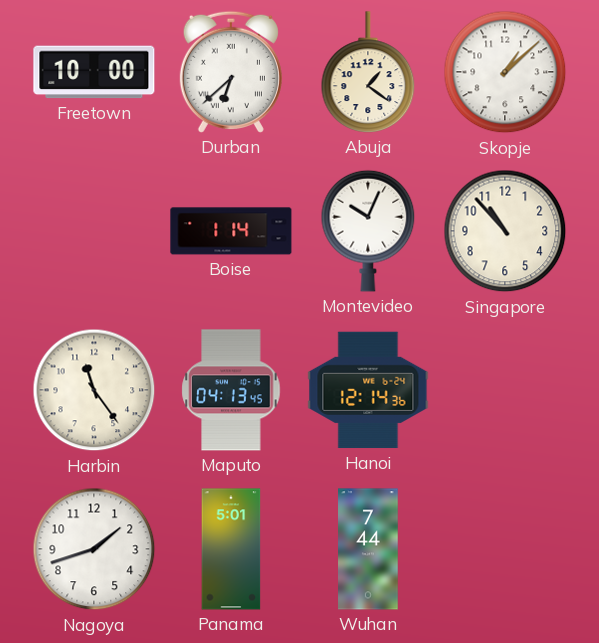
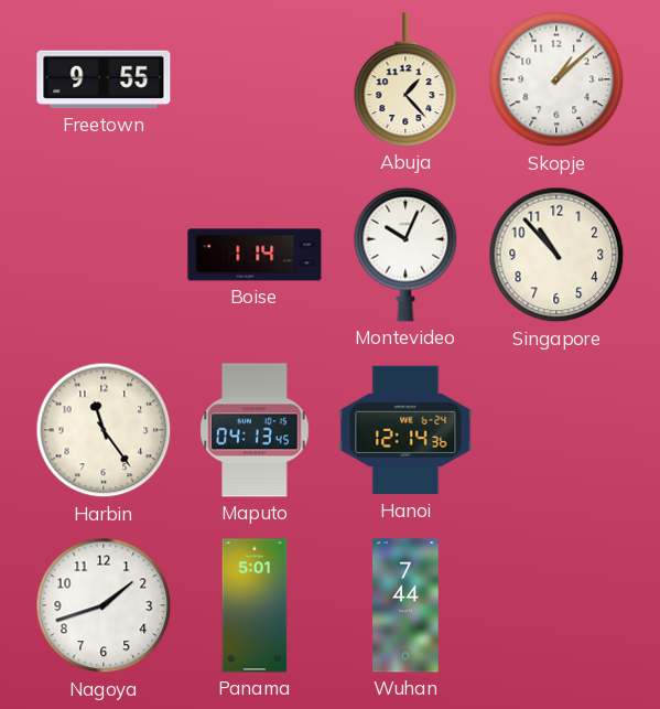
Freetown: 10:00 -> 9:55 (104, 79)
Durban: 6:38 -> none (231, 72)
Abuja: 1:21 -> 1:23 (405, 79)
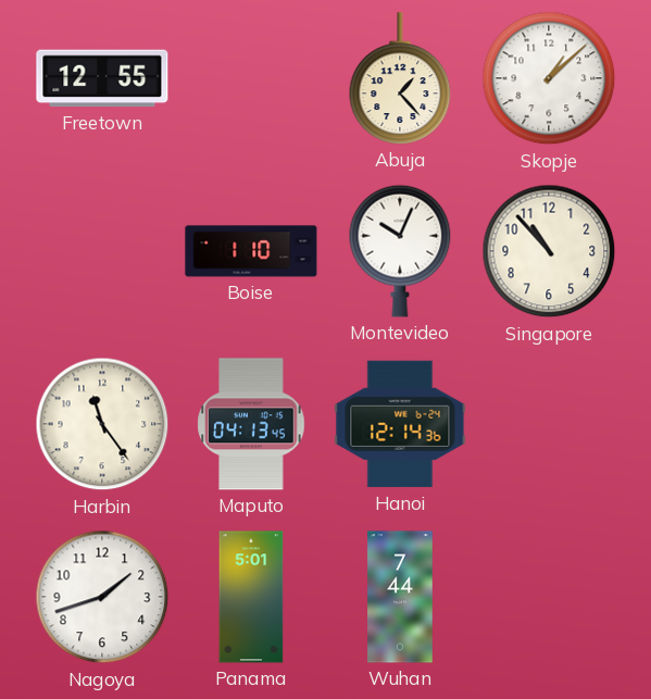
Freetown: 9:55 -> 12:55 (102, 78)
Boise: 1:14 -> 1:10 (251, 251)
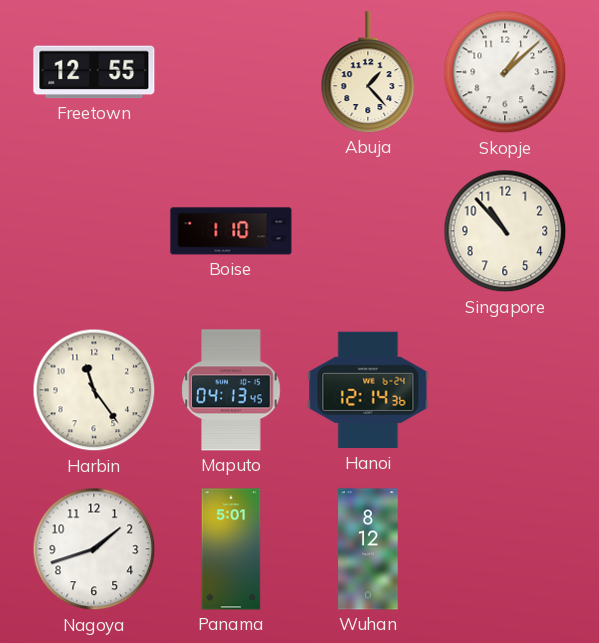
Montevideo: 10:04 -> none (400, 251)
Wuhan: 7:44 -> 8:12 (368, 549)
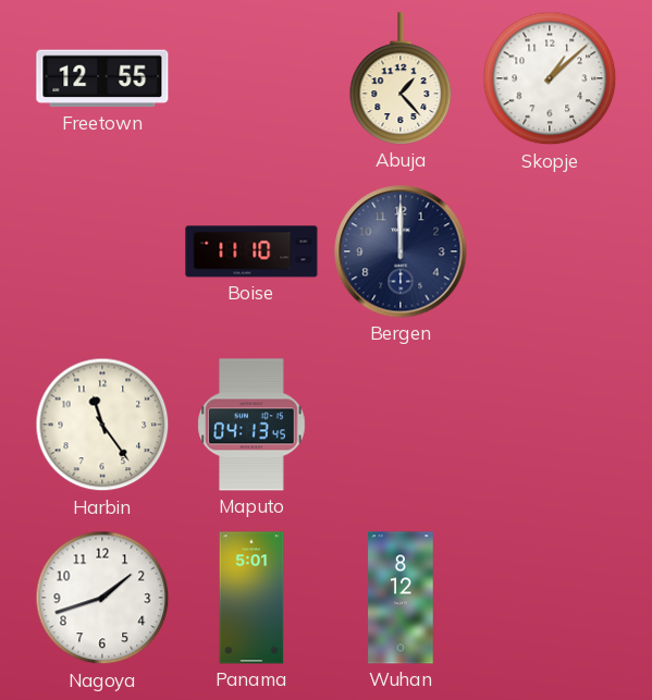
Boise: 1:10 -> 11:10 (251, 251)
Bergen: none -> 12:00 (401, 251)
Singapore: 10:53 -> none (505, 231)
Hanoi: 12:14 -> none (368, 390)
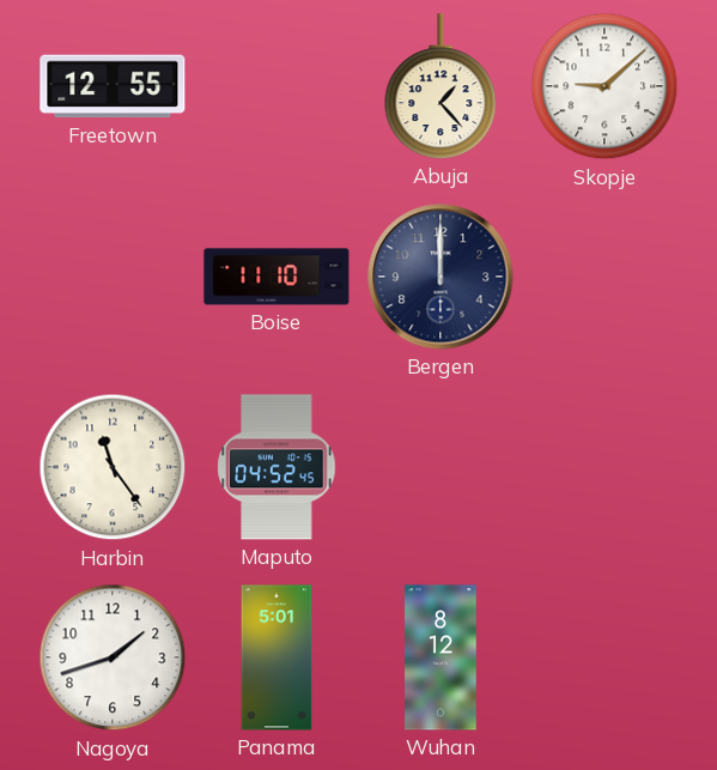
Skopje: 1:08 -> 9:08 (604, 86)
Maputo: 04:13 -> 04:52 (277, 467)
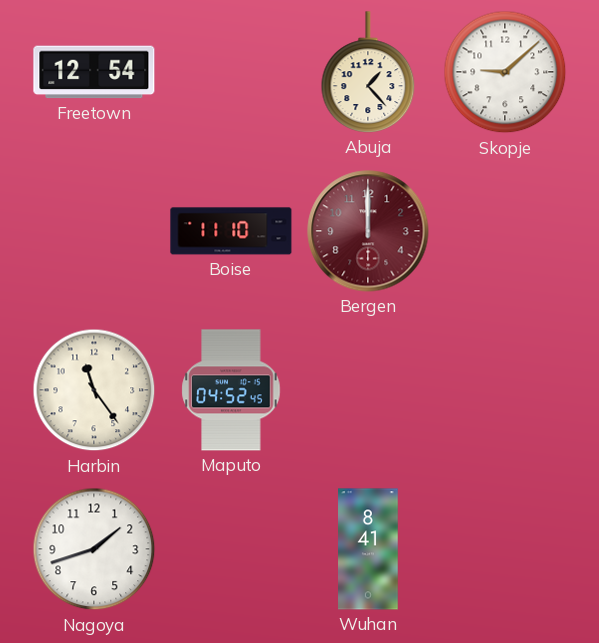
Freetown: 12:55 -> 12:54 (94, 72)
Bergen dial: navy -> burgundy (368, 231)
Panama: 5:01 -> none (277, 657)
Wuhan: 8:12 -> 8:41 (368, 549)
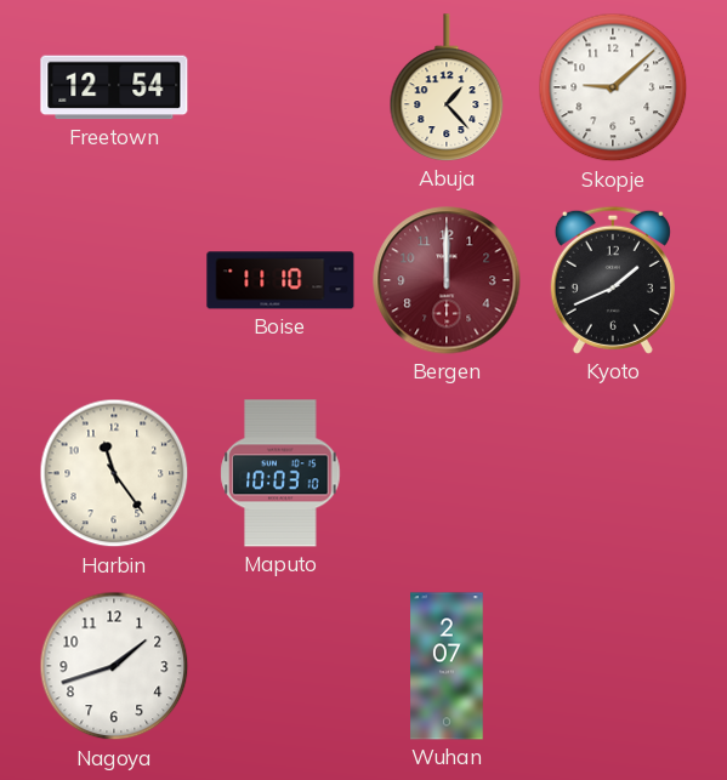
Kyoto: none -> 1:41 (613, 280)
Maputo: 04:52 -> 10:03 (280, 473)
Wuhan: 8:41 -> 2:07 (447, 666)
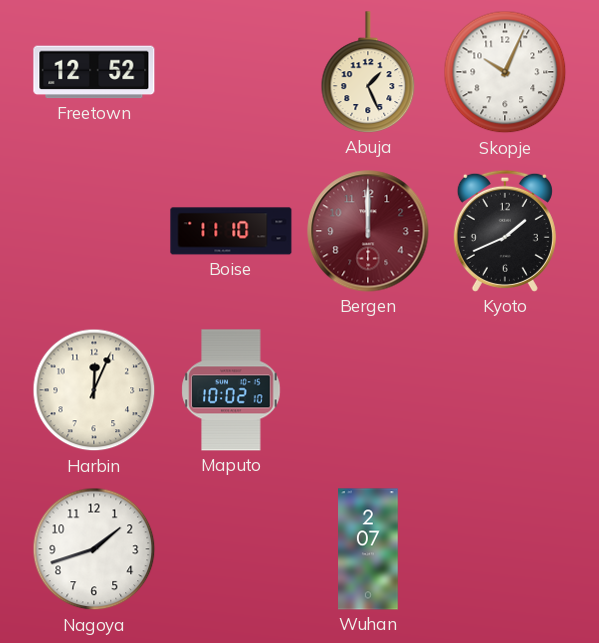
Freetown: 12:54 -> 12:52 (94, 72)
Abuja: 1:23 -> 1:26 (368, 72)
Skopje: 9:08 -> 10:04 (505, 72)
Harbin: 11:24 -> 12:04 (94, 390)
Maputo: 10:03 -> 10:02 (231, 390)
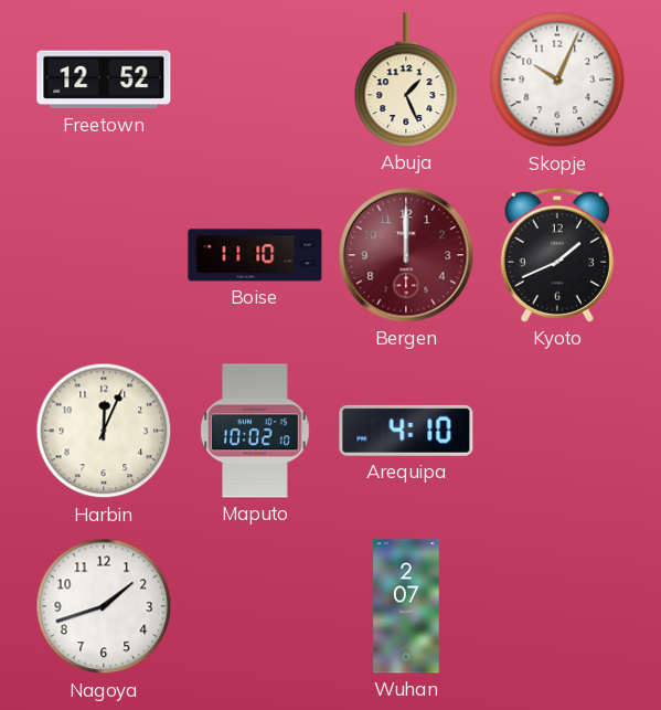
Arequipa: none -> 4:10 (406, 431)
